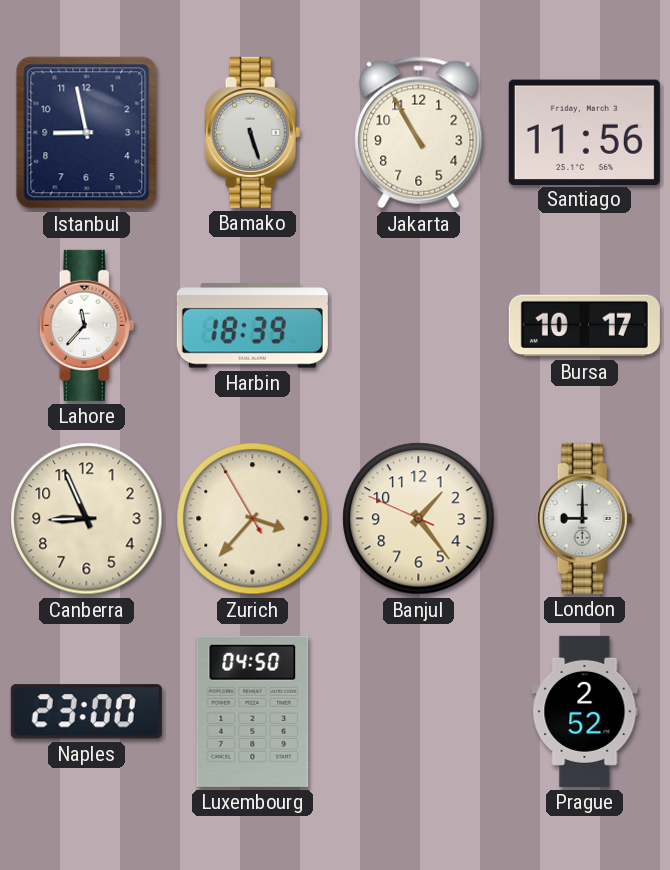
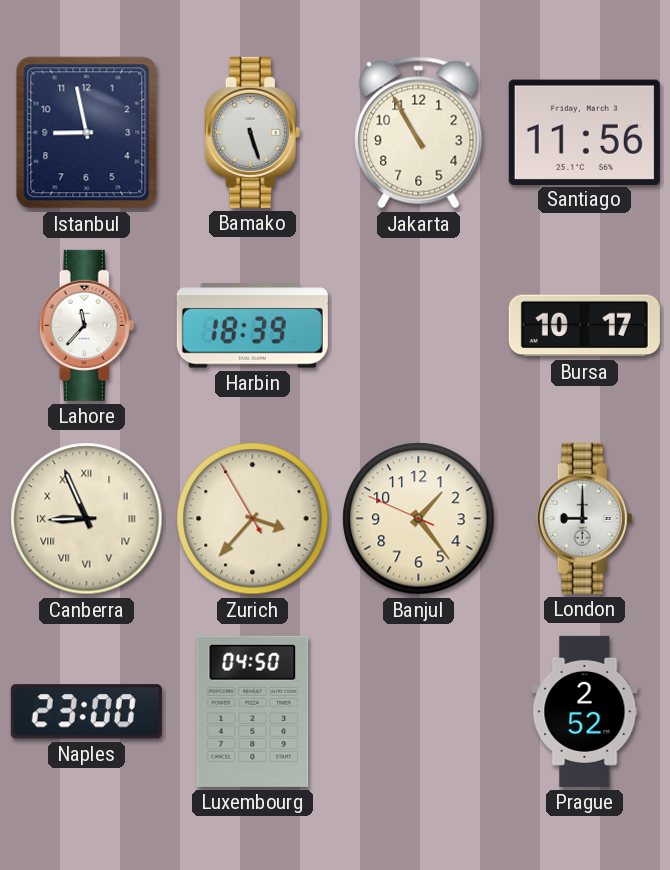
Canberra numerals: Arabic -> Roman (87, 519)
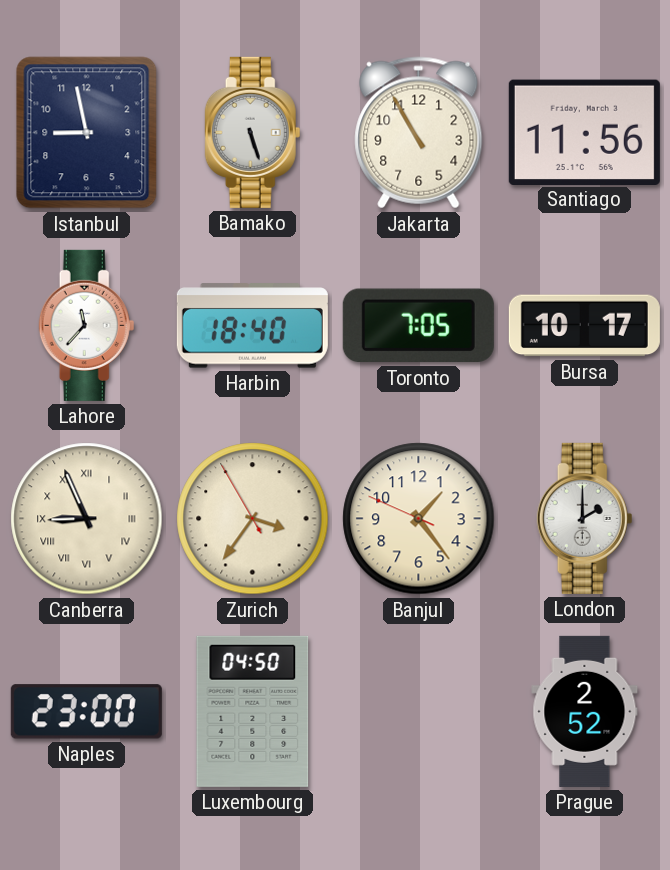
Harbin: 18:39 -> 18:40 (252, 326)
Toronto: none -> 7:05 (418, 326)
Zurich: 3:36 -> 3:35 (253, 519)
London: 9:00 -> 2:00 (585, 518)
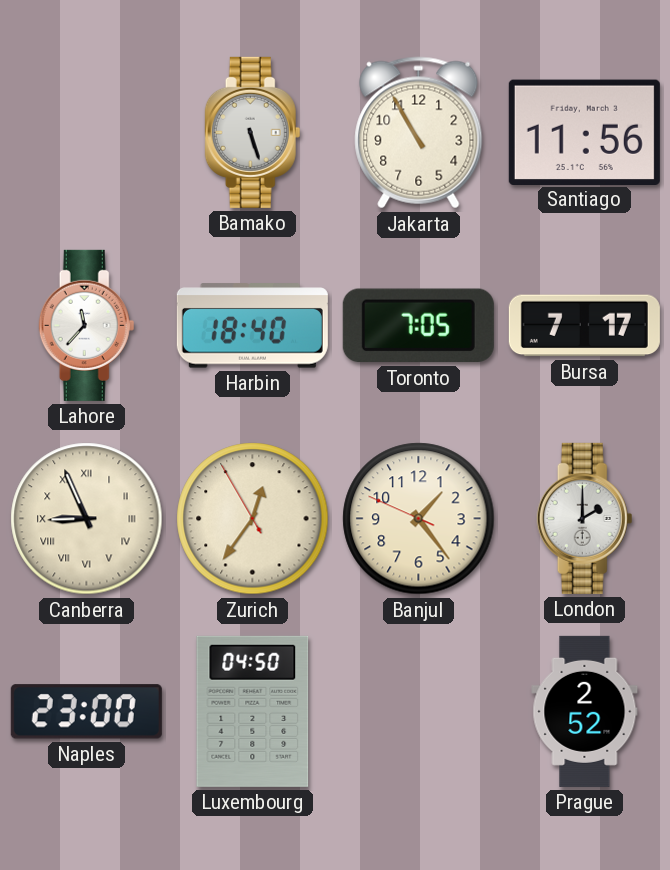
Istanbul: 8:58 -> none (87, 133)
Bursa: 10:17 -> 7:17 (584, 326)
Zurich: 3:35 -> 12:35 (253, 519)
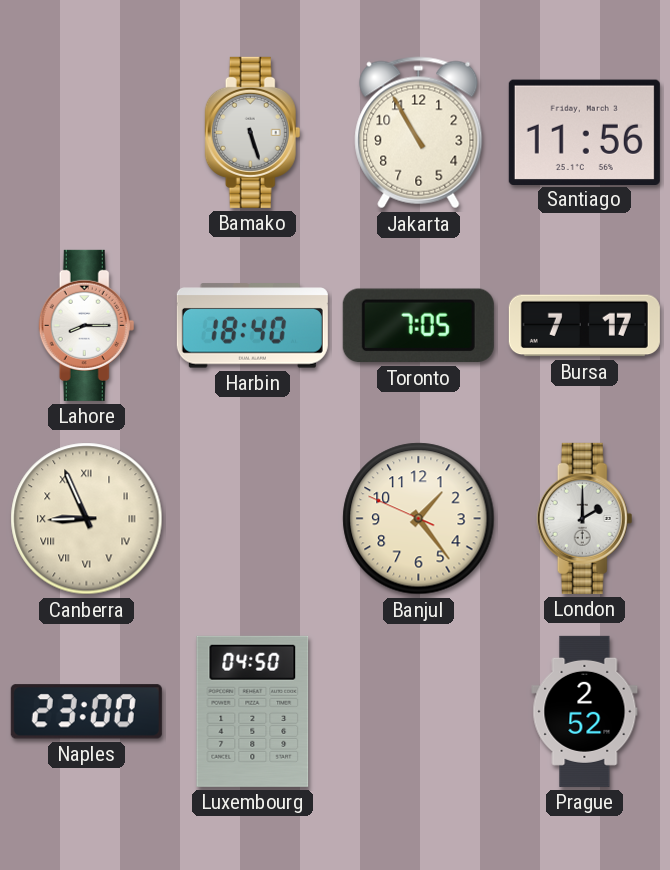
Lahore: 11:37 -> 8:15 (87, 325)
Zurich: 12:35 -> none (253, 519)
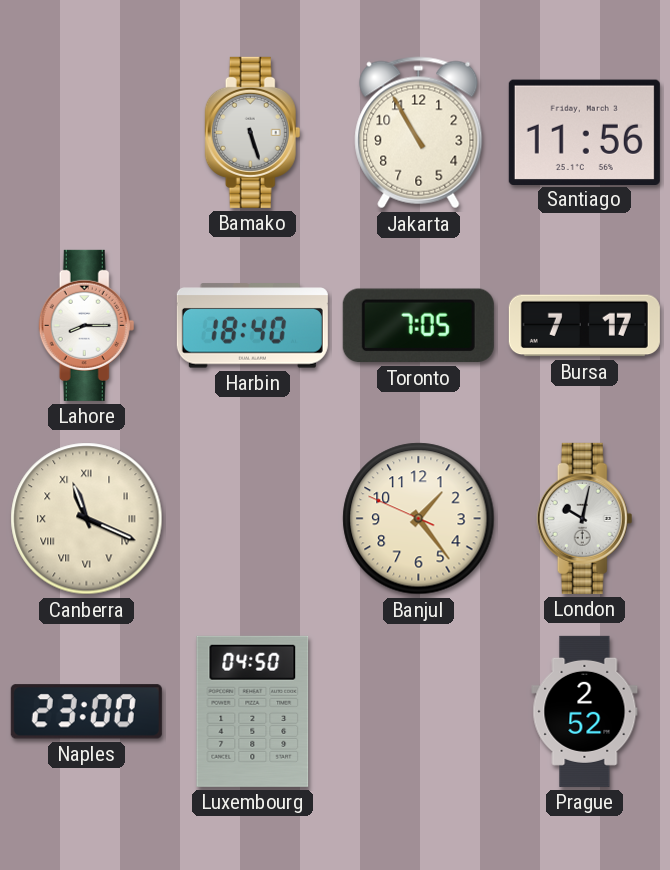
Canberra: 8:56 -> 11:19 (87, 519)
London: 2:00 -> 10:02 (585, 518)
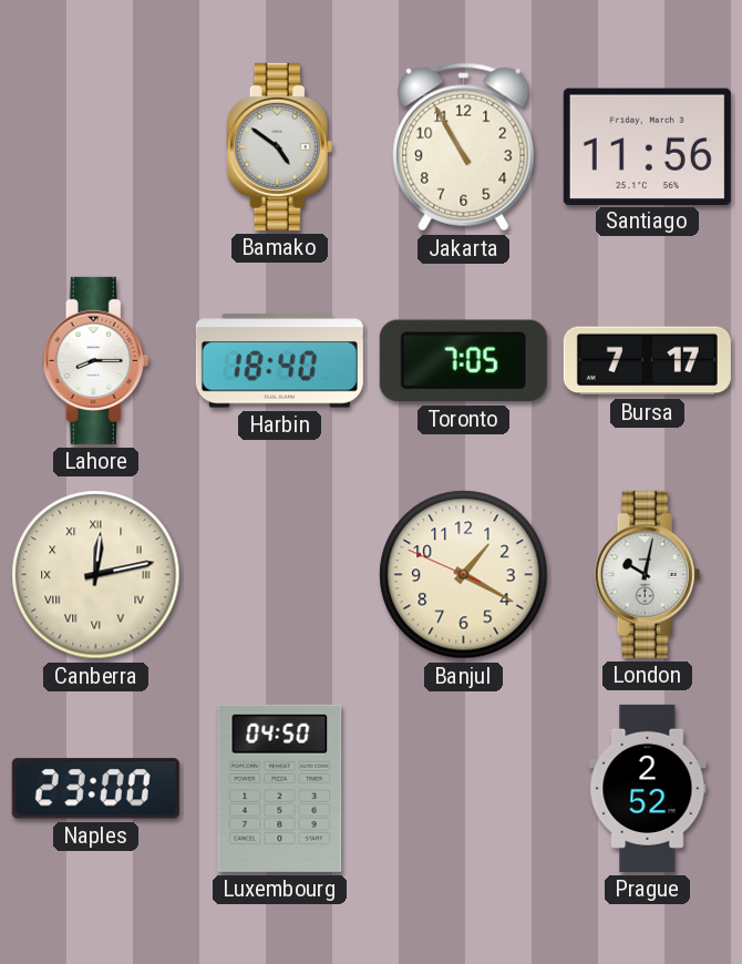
Bamako: 5:27 -> 4:51 (280, 146)
Canberra: 11:19 -> 12:13 (96, 575)
Banjul: 1:23 -> 1:19 (464, 575)
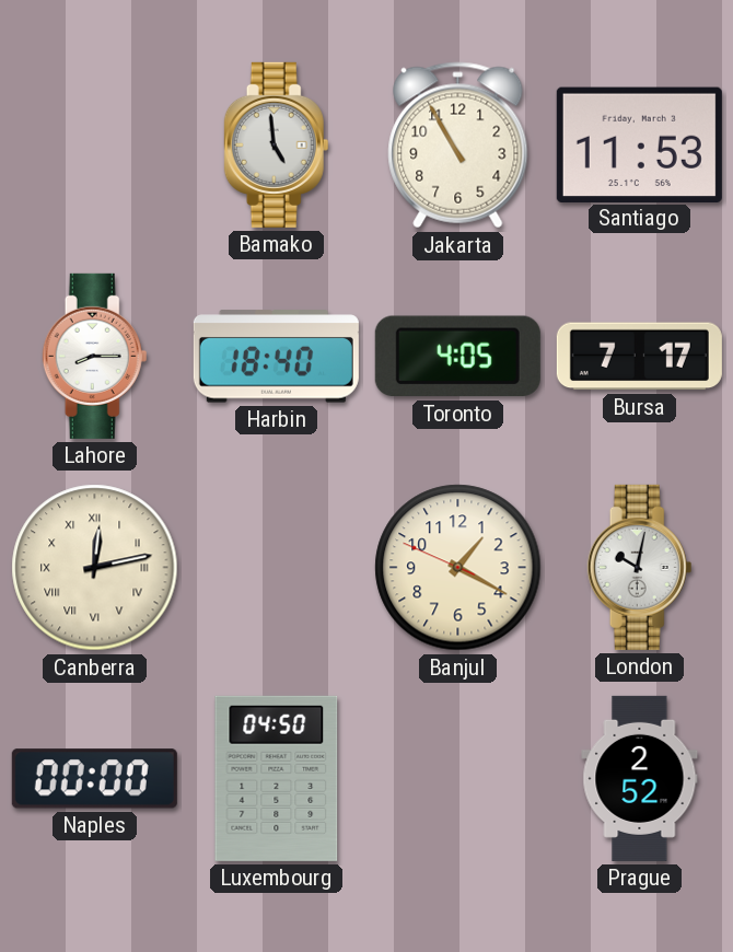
Bamako: 4:51 -> 4:59 (277, 144)
Santiago: 11:56 -> 11:53 (639, 144)
Toronto: 7:05 -> 4:05 (457, 357)
Naples: 23:00 -> 00:00 (94, 779)
